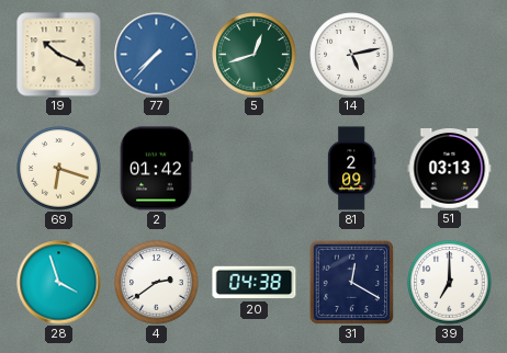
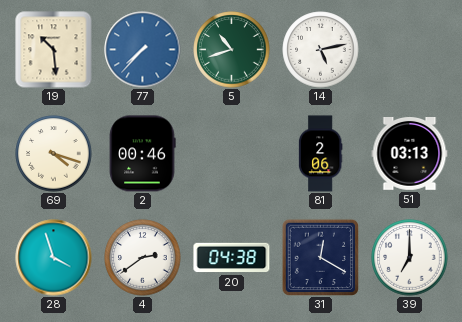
19: 10:19 -> 10:29 (54, 50)
5: 12:42 -> 10:42 (232, 50)
69: 6:18 -> 4:18 (54, 154)
2: 01:42 -> 00:46 (142, 154)
81: 2:09 -> 2:06 (320, 154)
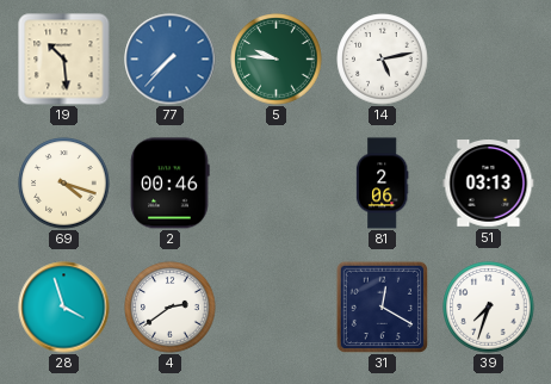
5: 10:42 -> 9:46 (277, 60)
20: 04:38 -> none (232, 258)
39: 7:00 -> 7:33 (489, 308)
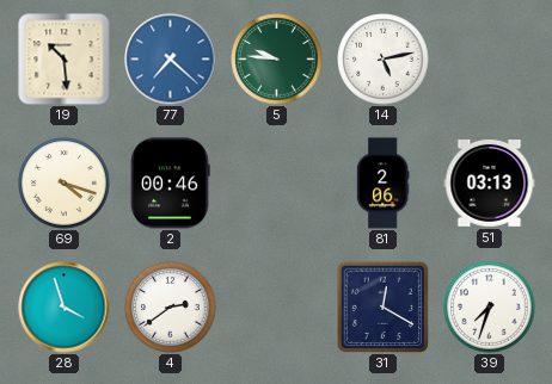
77: 7:37 -> 7:22 (171, 60)
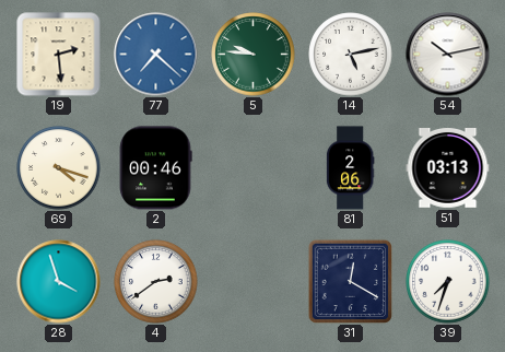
19: 10:29 -> 2:29 (59, 55)
54: none -> 10:13 (448, 55)
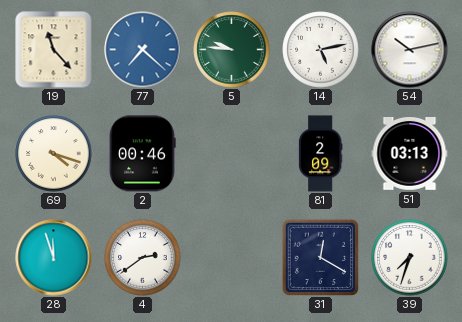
19: 2:29 -> 11:23 (54, 50)
81: 2:06 -> 2:09 (320, 154)
28: 3:57 -> 11:57 (54, 258)
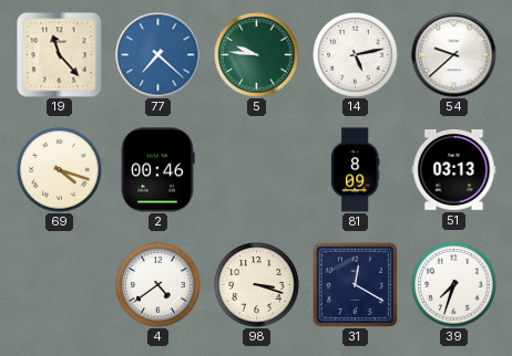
54: 10:13 -> 9:38 (454, 55)
81: 2:09 -> 8:09 (355, 170)
28: 11:57 -> none (54, 258)
4: 2:39 -> 4:39 (158, 285)
98: none -> 3:18 (257, 285)
